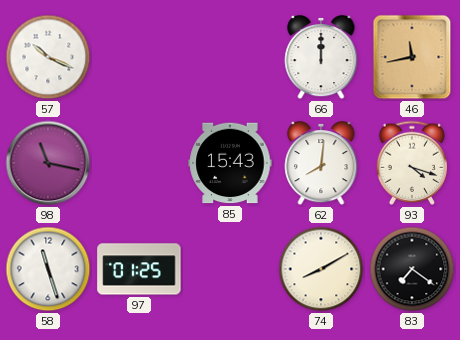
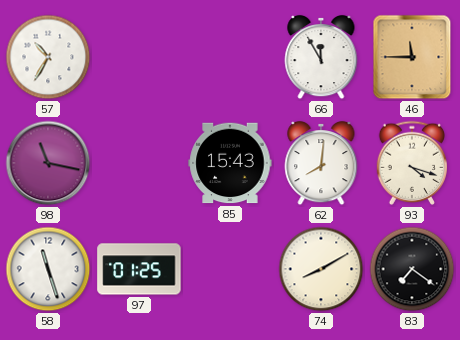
57: 10:19 -> 10:35 (48, 57)
66: 12:00 -> 11:55 (321, 57)
46: 11:43 -> 11:45 (412, 57)
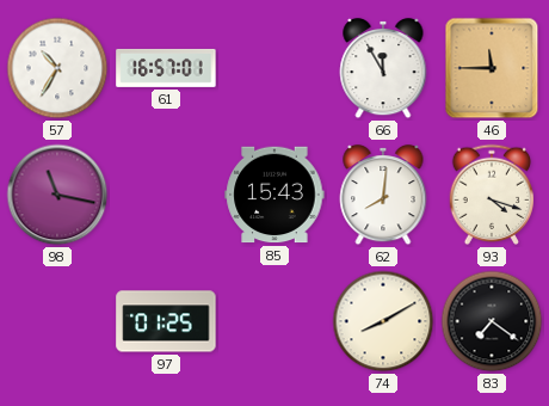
61: none -> 16:57 (166, 68)
58: 11:27 -> none (48, 269)
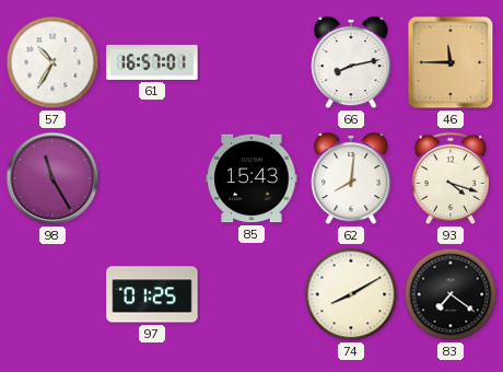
66: 11:55 -> 8:13 (351, 62)
98: 11:17 -> 11:25 (52, 178)
